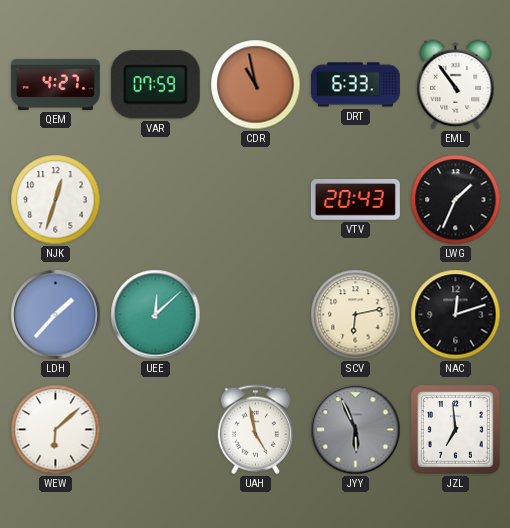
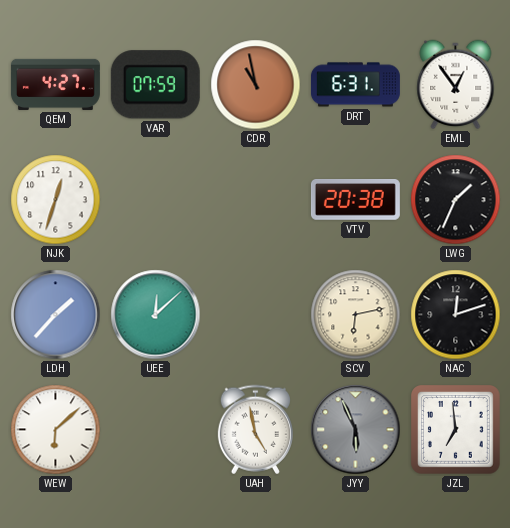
DRT: 6:33 -> 6:31 (355, 85)
EML: 10:54 -> 12:54 (456, 85)
VTV: 20:43 -> 20:38 (355, 200)
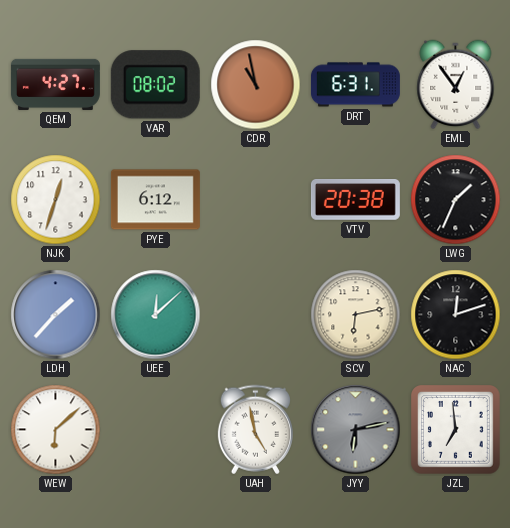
VAR: 07:59 -> 08:02 (155, 85)
PYE: none -> 6:12 (155, 200)
JYY: 5:56 -> 6:13 (356, 430)
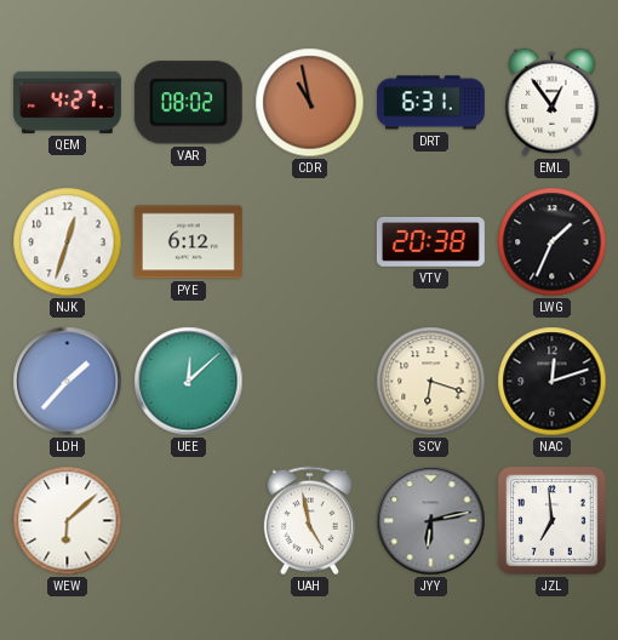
SCV: 6:13 -> 6:18 (431, 382)
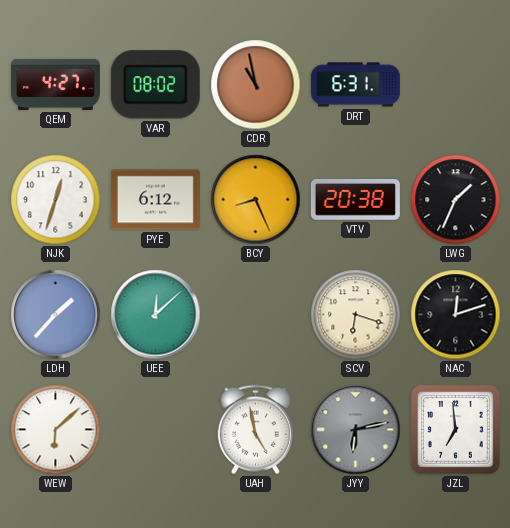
EML: 12:54 -> none (553, 103)
BCY: none -> 8:26 (256, 200)
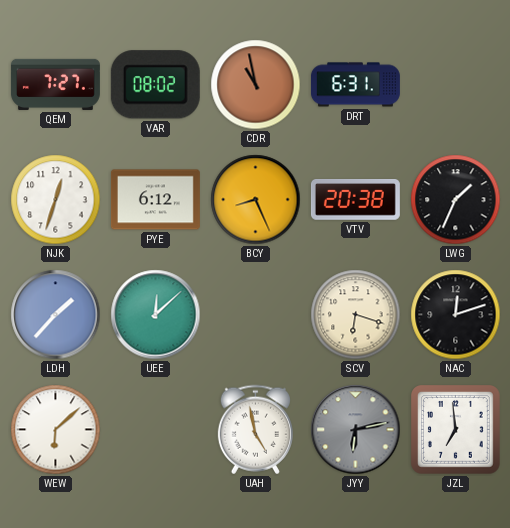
QEM: 4:27 -> 7:27 (55, 84)
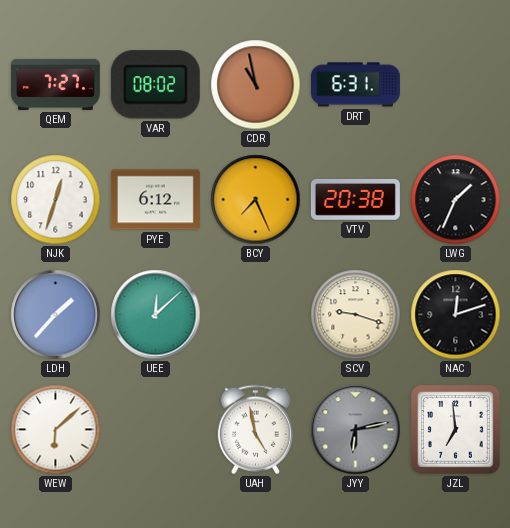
BCY: 8:26 -> 7:26 (256, 200)
SCV: 6:18 -> 9:18 (356, 315)
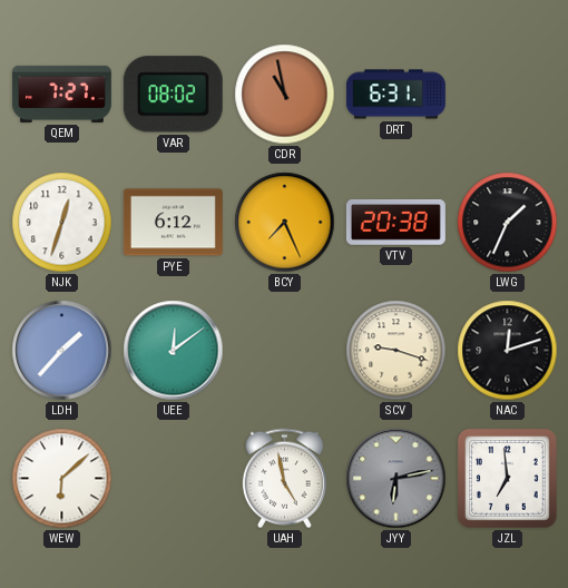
UEE: 12:08 -> 12:09 (174, 351)
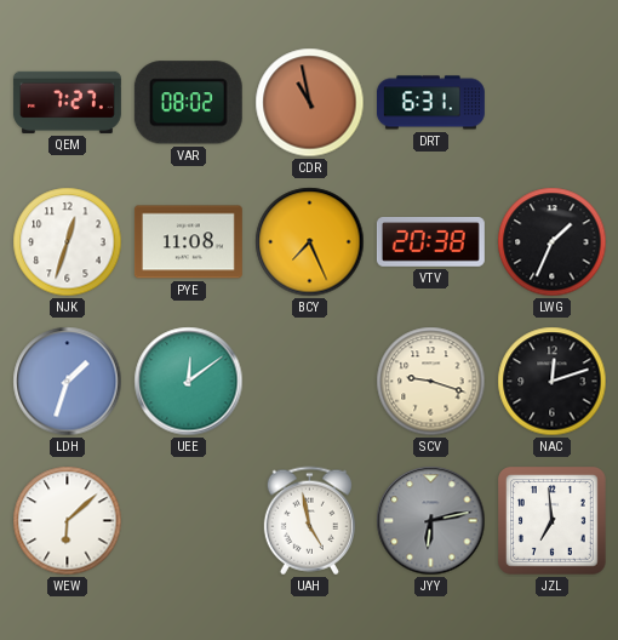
PYE: 6:12 -> 11:08 (188, 242)
LDH: 1:37 -> 1:33 (68, 382)
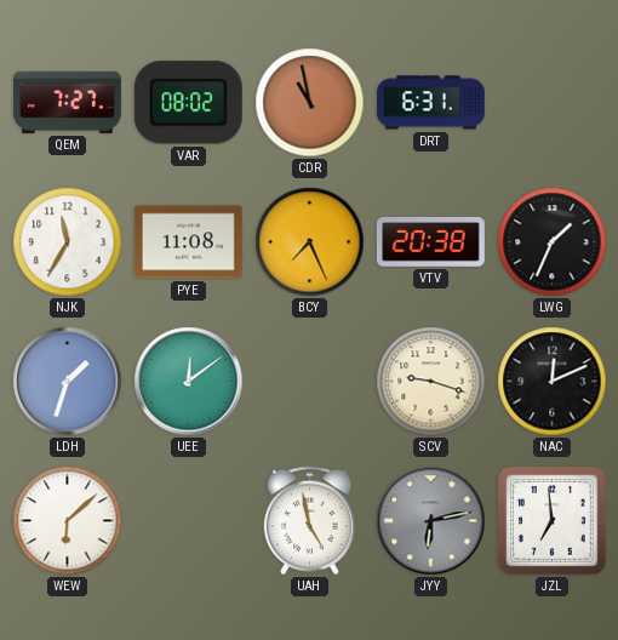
NJK: 12:33 -> 11:35 (68, 242)
NAC: 12:12 -> 12:11 (553, 382)
